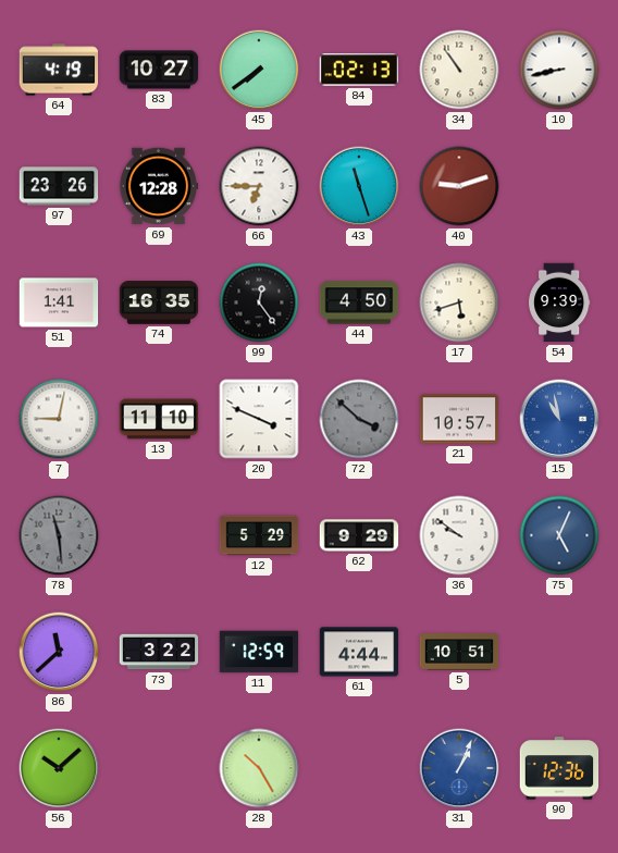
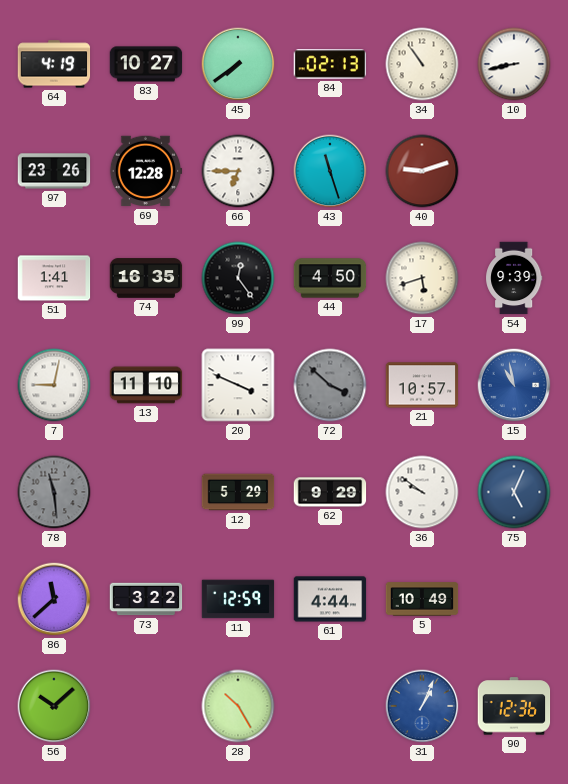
5: 10:51 -> 10:49 (422, 599)
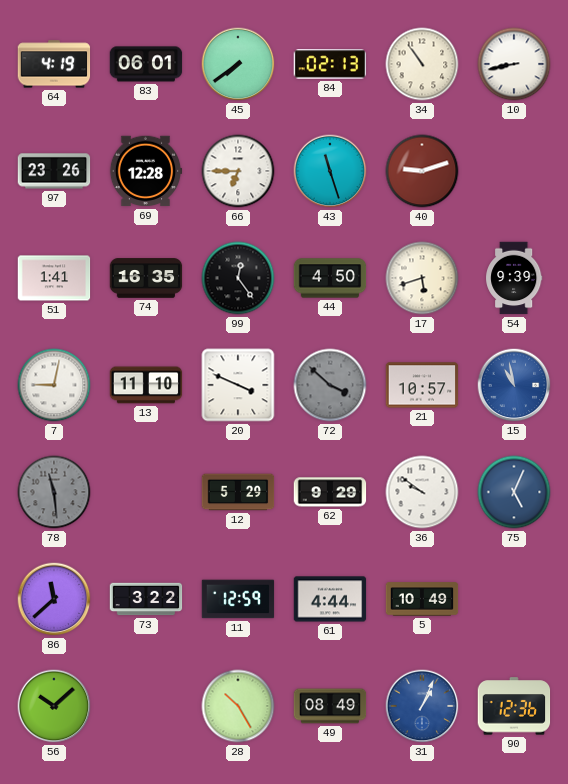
83: 10:27 -> 06:01 (146, 64)
49: none -> 08:49 (330, 706)
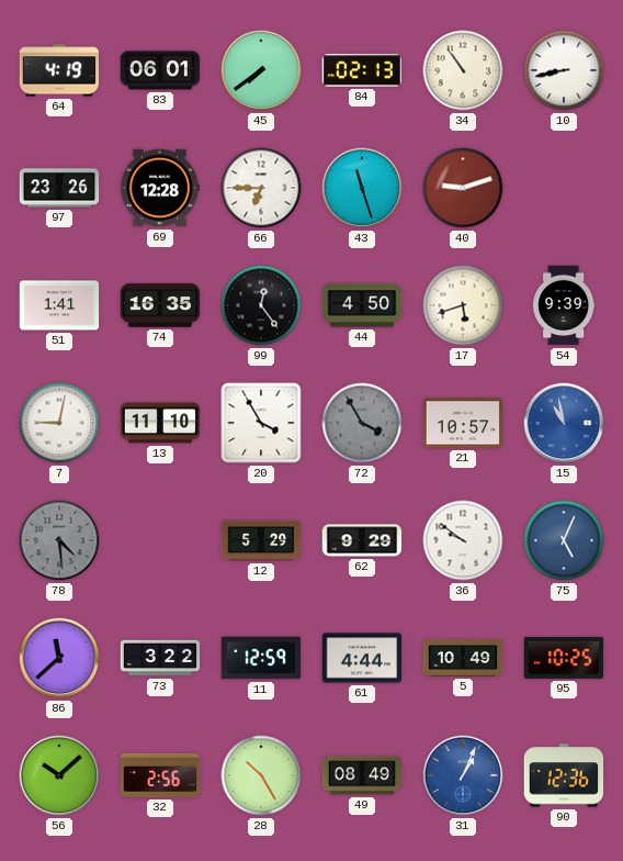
20: 3:49 -> 3:55 (261, 423)
72: 3:52 -> 3:55 (362, 423)
78: 11:29 -> 4:29 (59, 540)
95: none -> 10:25 (564, 658)
32: none -> 2:56 (160, 775)
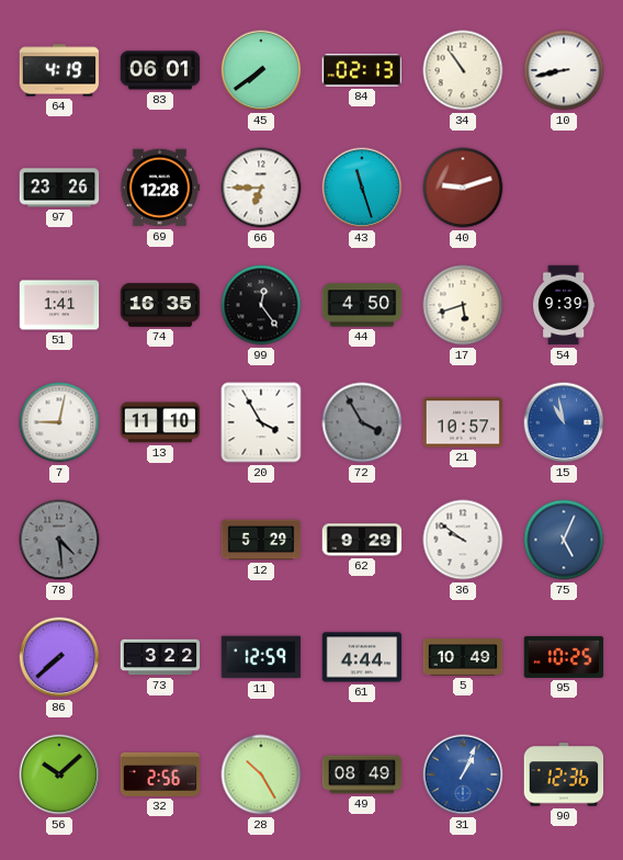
86: 11:38 -> 7:38 (59, 657)
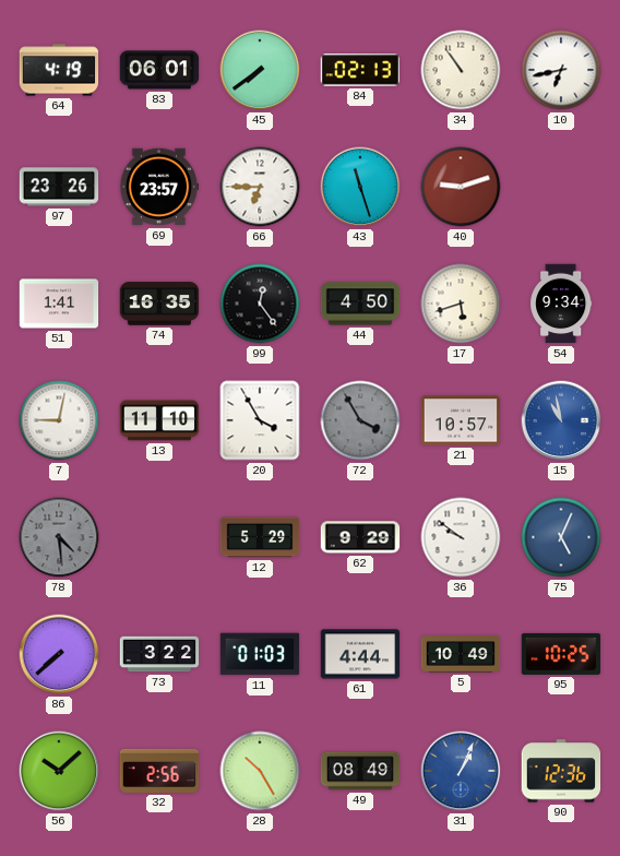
10: 8:43 -> 6:43 (561, 70)
69: 12:28 -> 23:57 (159, 187)
54: 9:39 -> 9:34 (561, 304)
11: 12:59 -> 01:03 (260, 654)
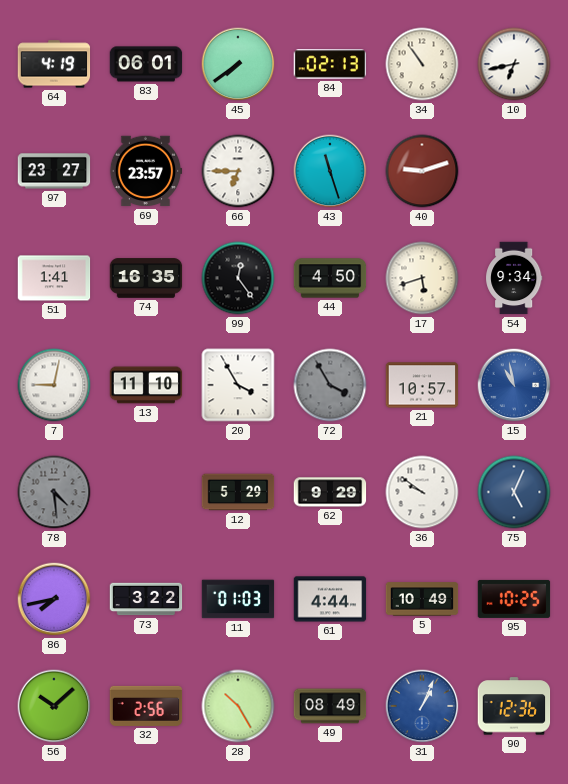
97: 23:26 -> 23:27 (54, 171)
86: 7:38 -> 7:43 (54, 599)
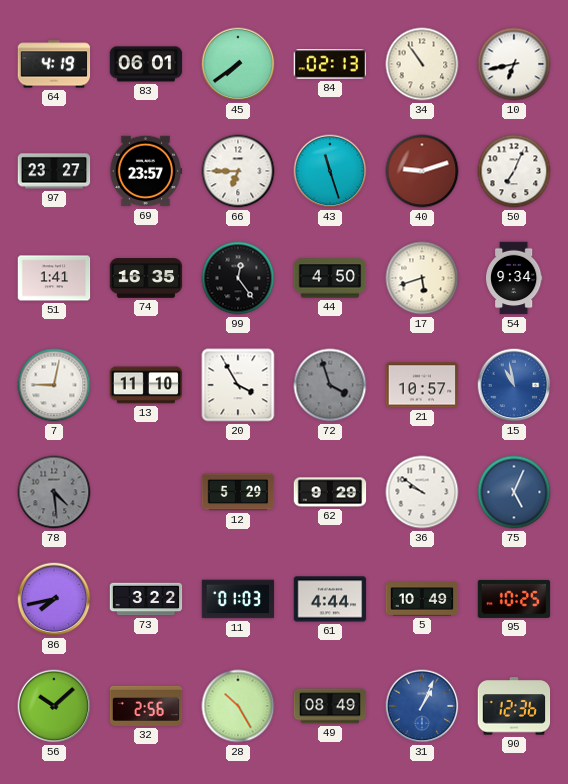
50: none -> 7:04 (514, 171)
72: 3:55 -> 3:57 (330, 385)
